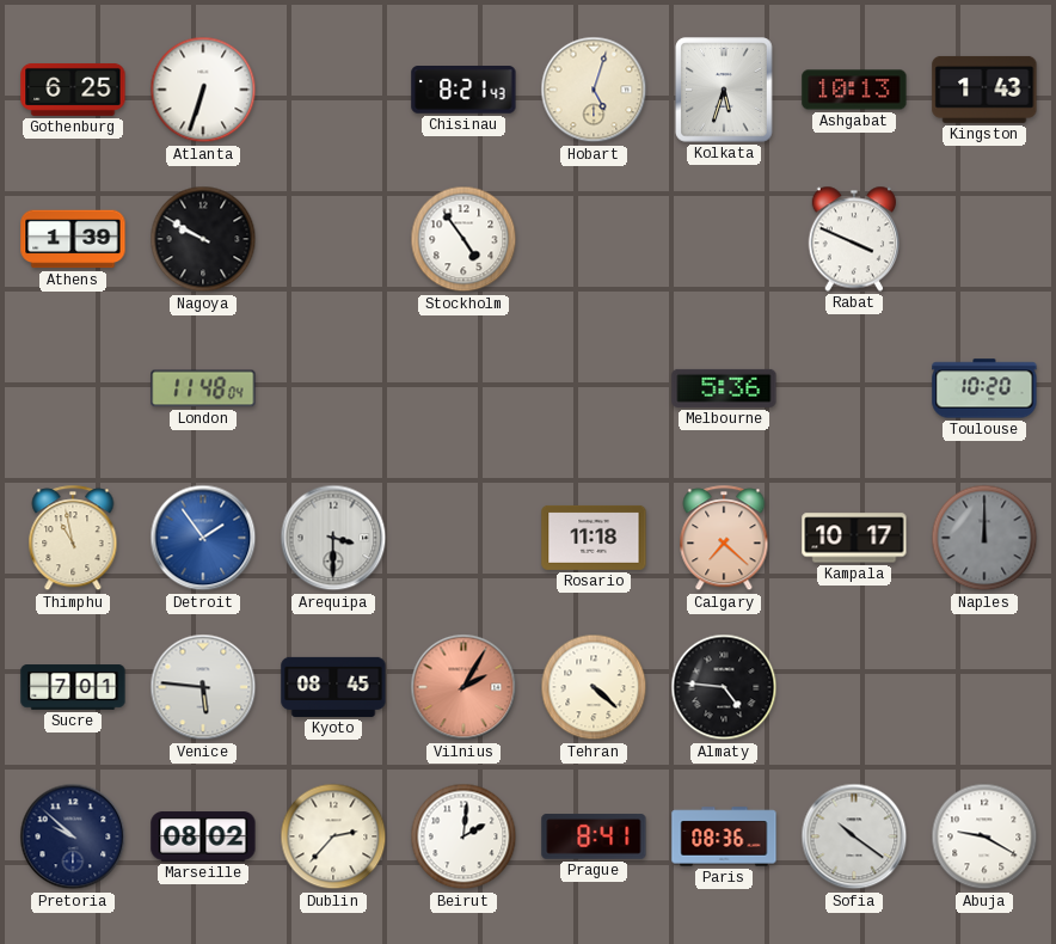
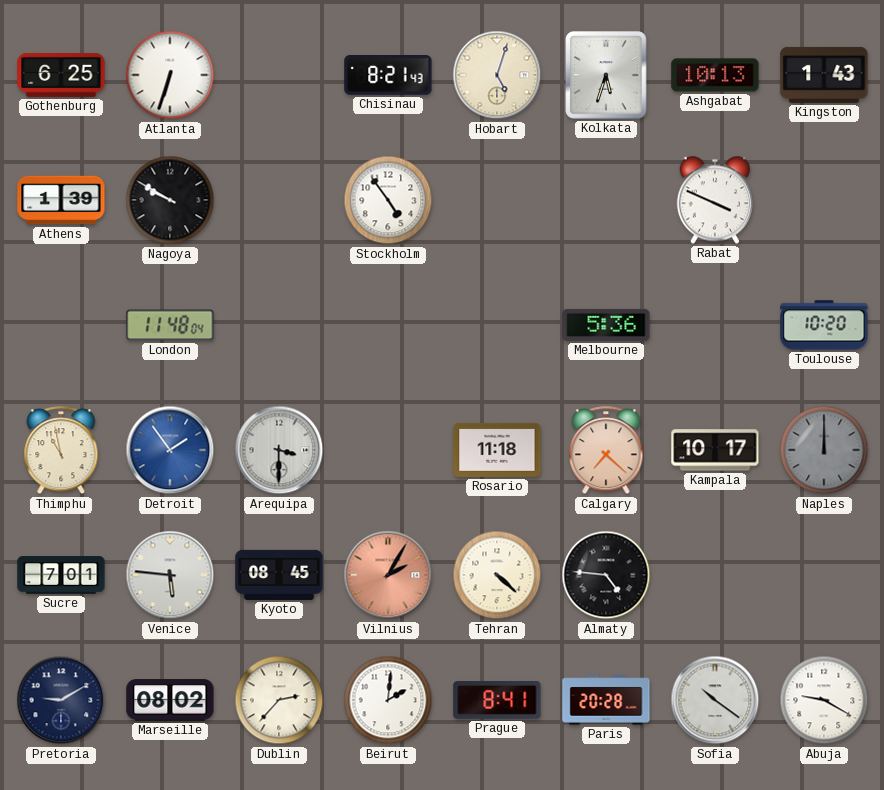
Pretoria: 9:52 -> 9:10 (61, 700)
Paris: 08:36 -> 20:28 (606, 700)
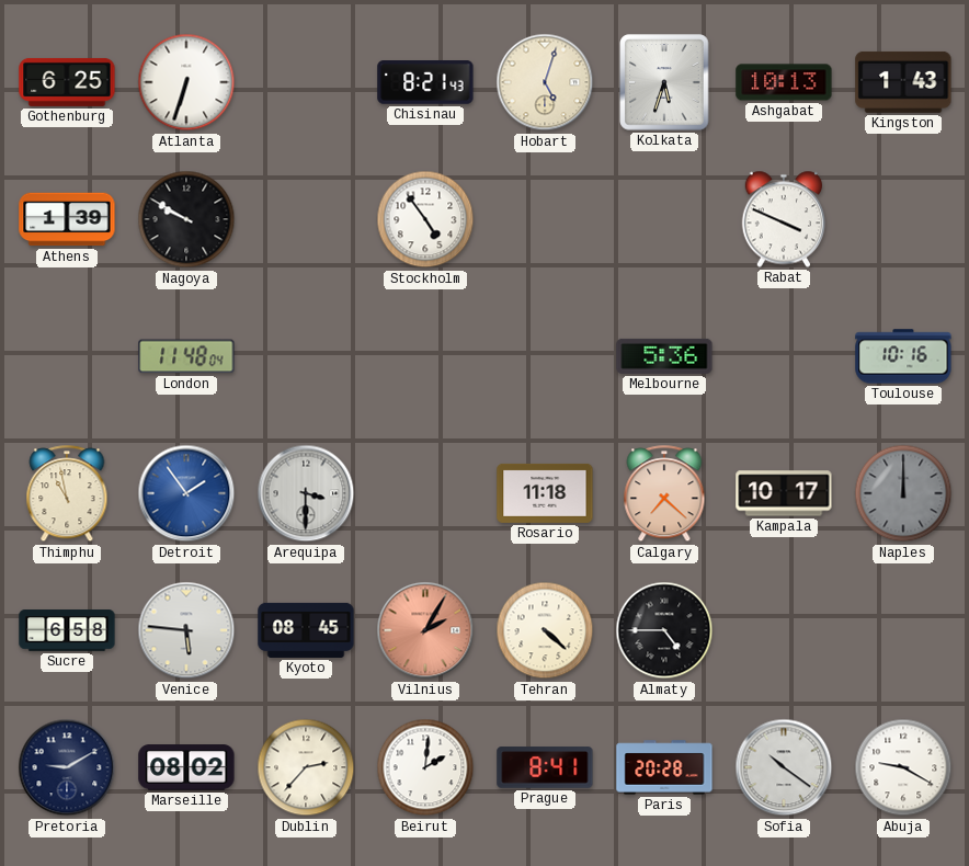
Toulouse: 10:20 -> 10:16 (903, 356)
Sucre: 7:01 -> 6:58 (67, 630)
Almaty: 4:46 -> 4:45 (664, 630)
